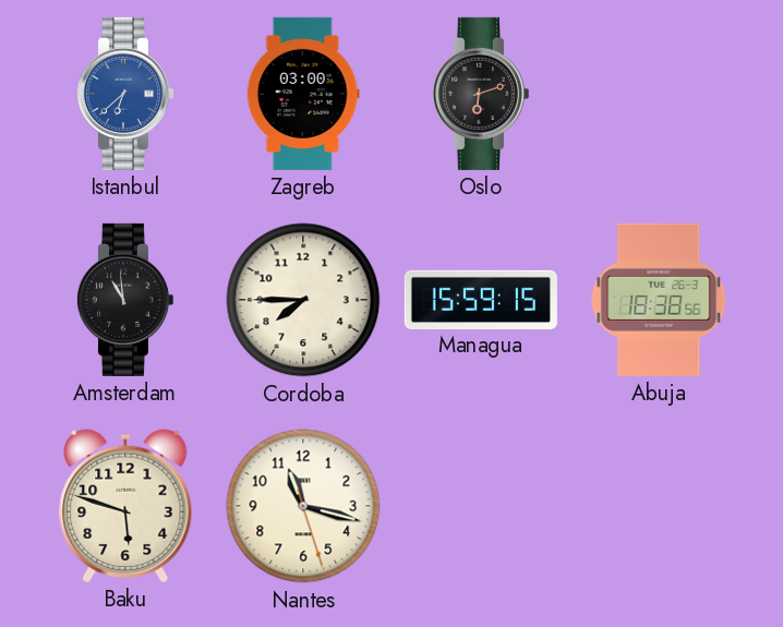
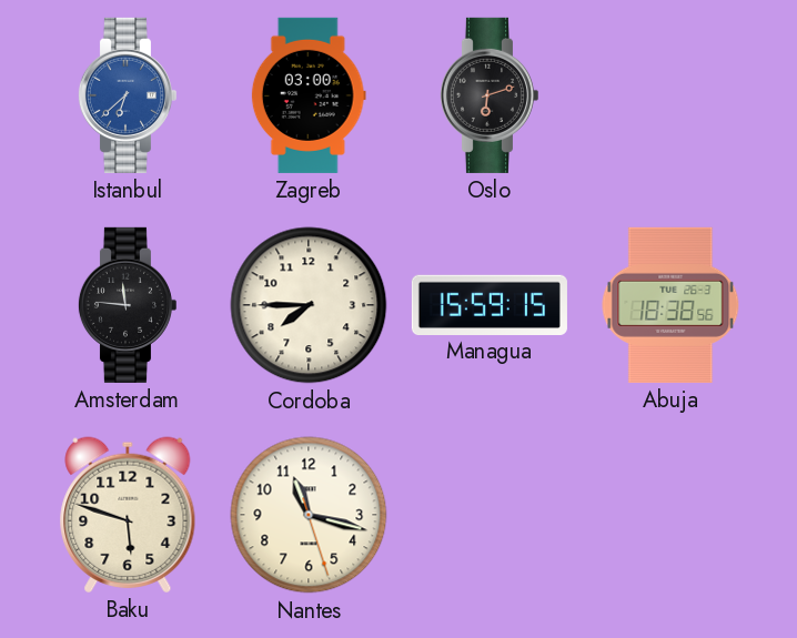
Amsterdam: 10:59 -> 11:46 (127, 305)
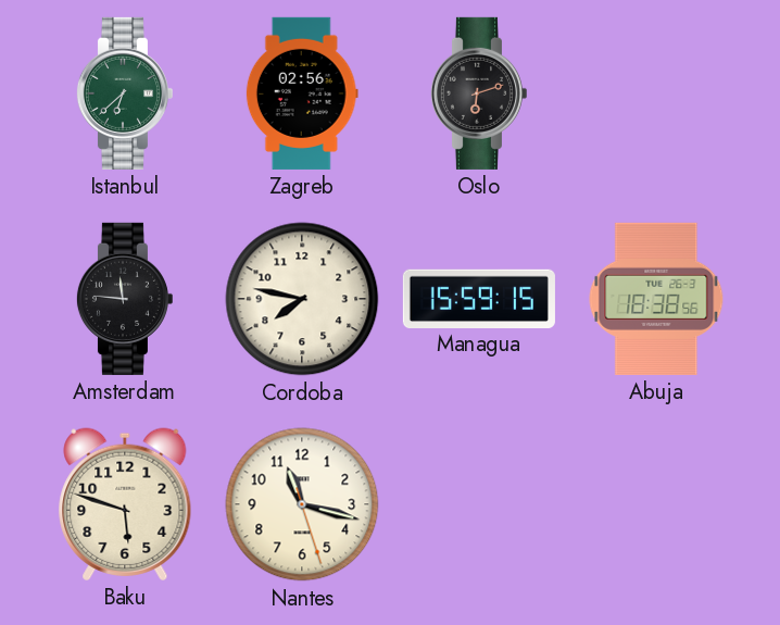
Istanbul dial: blue -> green (124, 93)
Zagreb: 03:00 -> 02:56 (302, 93)
Cordoba: 7:45 -> 7:47 (302, 299)
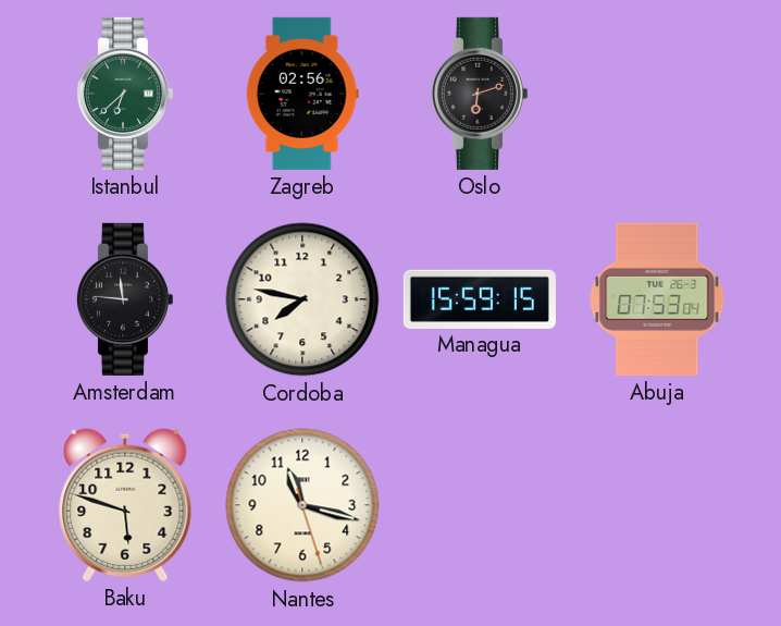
Abuja: 18:38 -> 07:53 (657, 299)
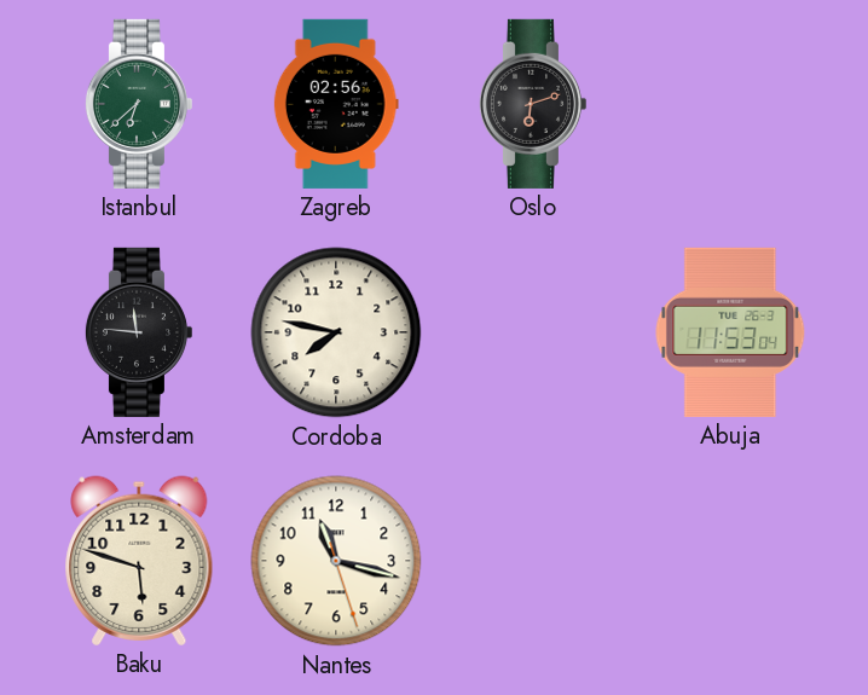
Managua: 15:59 -> none (480, 298)
Abuja: 07:53 -> 11:53 (730, 332)
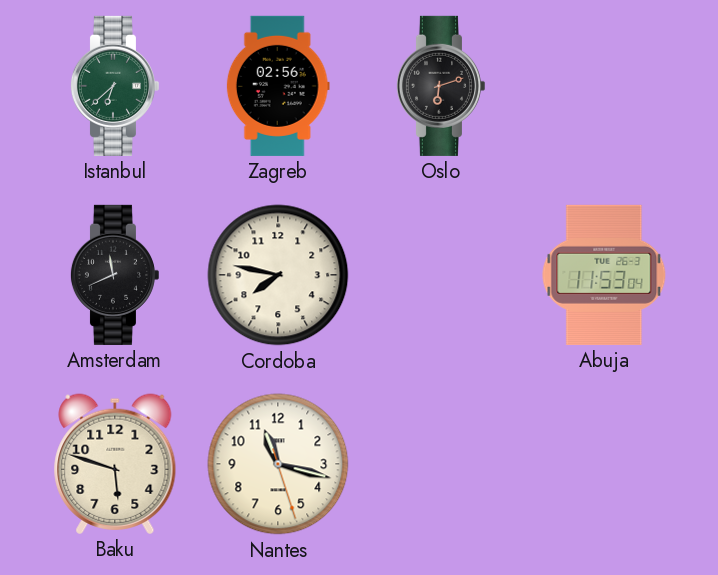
Amsterdam: 11:46 -> 11:41 (114, 275)
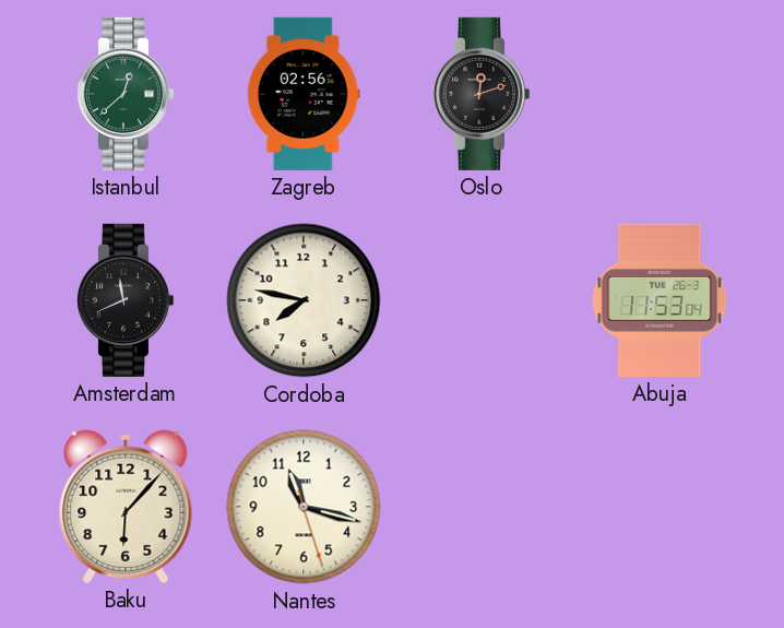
Istanbul: 6:38 -> 12:38 (124, 94)
Oslo: 6:12 -> 12:12 (480, 94)
Baku: 5:48 -> 6:07 (126, 507)
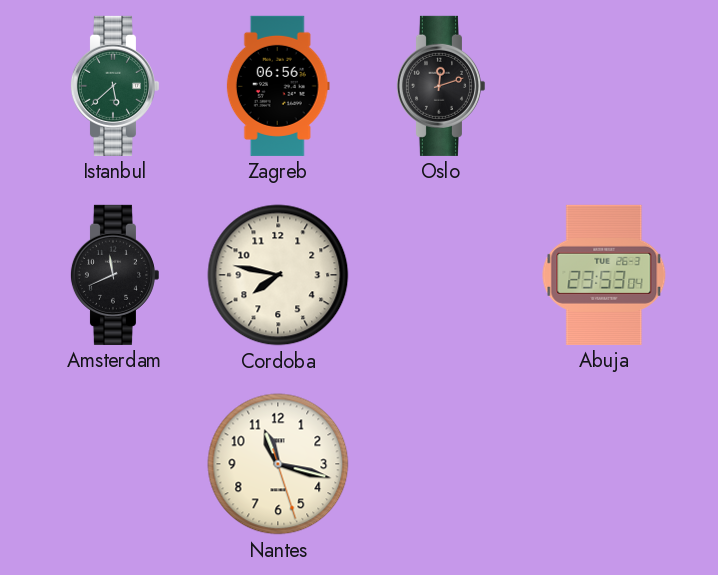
Istanbul: 12:38 -> 5:38 (114, 86)
Zagreb: 02:56 -> 06:56 (278, 86)
Abuja: 11:53 -> 23:53 (604, 275)
Baku: 6:07 -> none (126, 507)
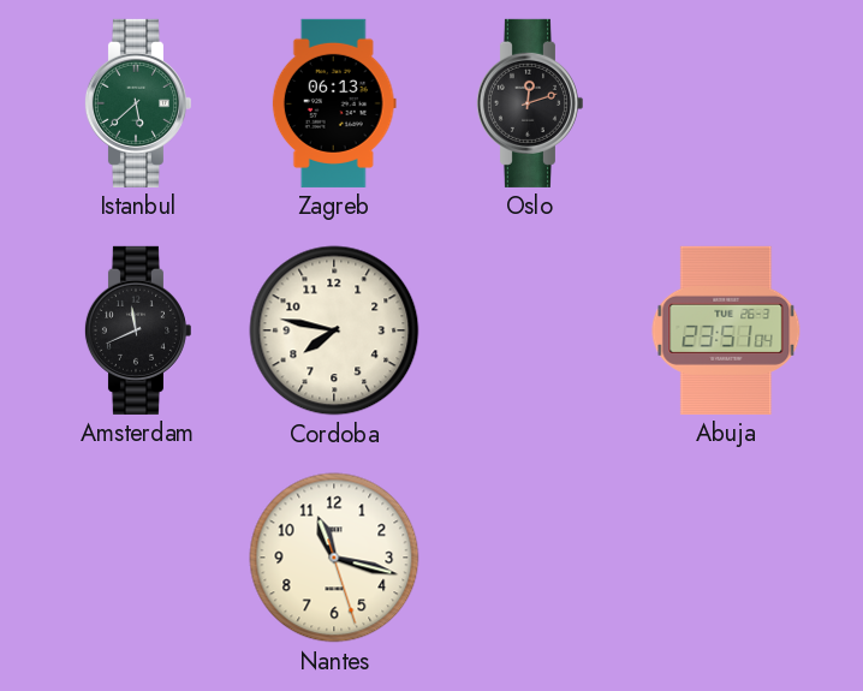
Zagreb: 06:56 -> 06:13 (334, 103)
Abuja: 23:53 -> 23:51 (726, 330)
